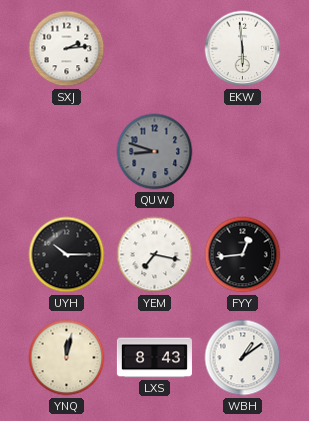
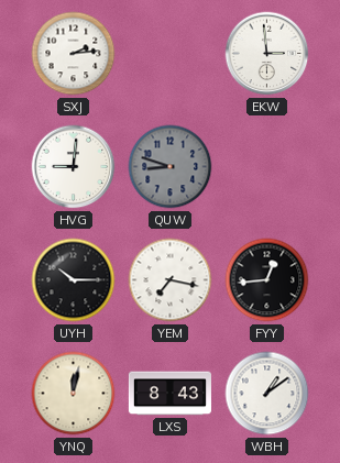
EKW: 5:59 -> 2:59 (267, 54)
HVG: none -> 9:01 (74, 167)
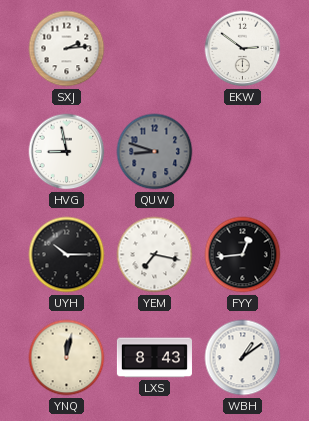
EKW: 2:59 -> 2:51 (243, 49)
HVG: 9:01 -> 8:58 (67, 152)
